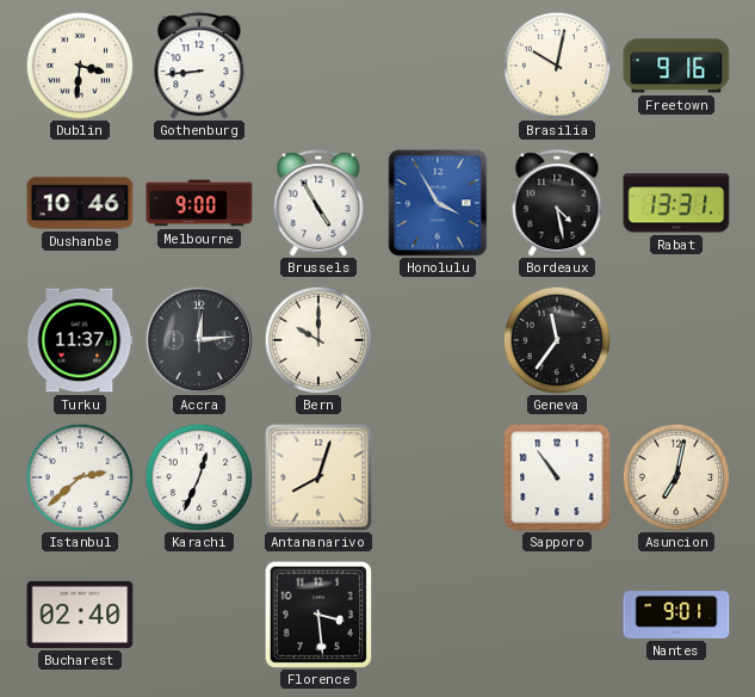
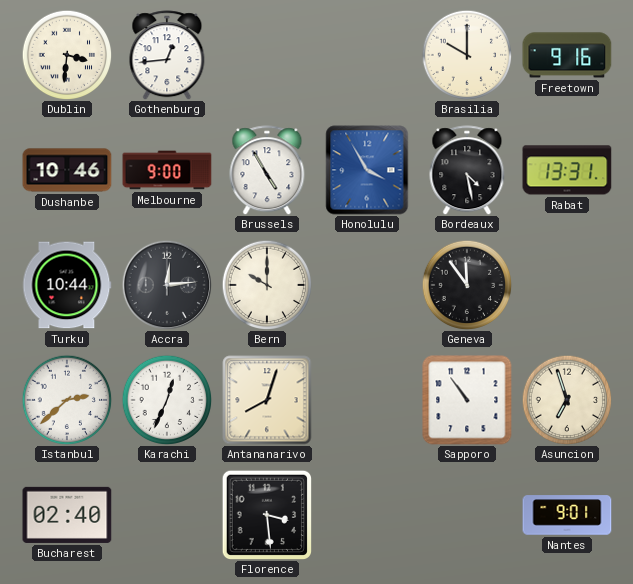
Gothenburg: 8:44 -> 12:44 (167, 55)
Brasilia: 10:02 -> 10:00 (467, 55)
Turku: 11:37 -> 10:44 (67, 285)
Geneva: 11:36 -> 11:54 (467, 285)
Asuncion: 7:02 -> 6:57 (567, 400)
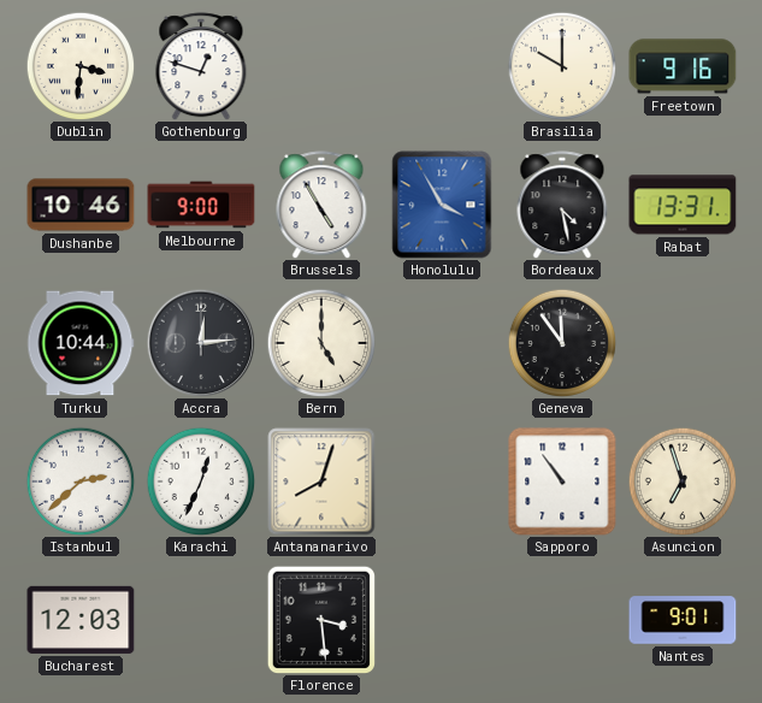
Gothenburg: 12:44 -> 12:48 (201, 66)
Bern: 10:00 -> 5:00 (321, 343)
Bucharest: 02:40 -> 12:03 (81, 620)
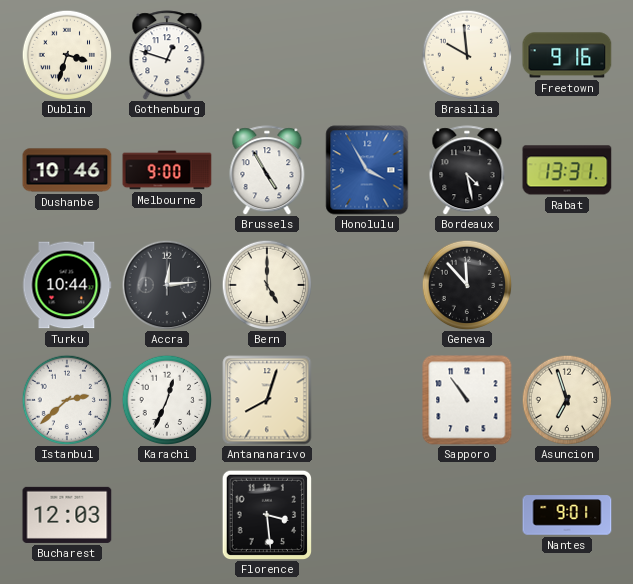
Dublin: 3:31 -> 3:33 (67, 55)
Brasilia: 10:00 -> 9:59 (467, 55)
Geneva: 11:54 -> 11:53 (467, 285)
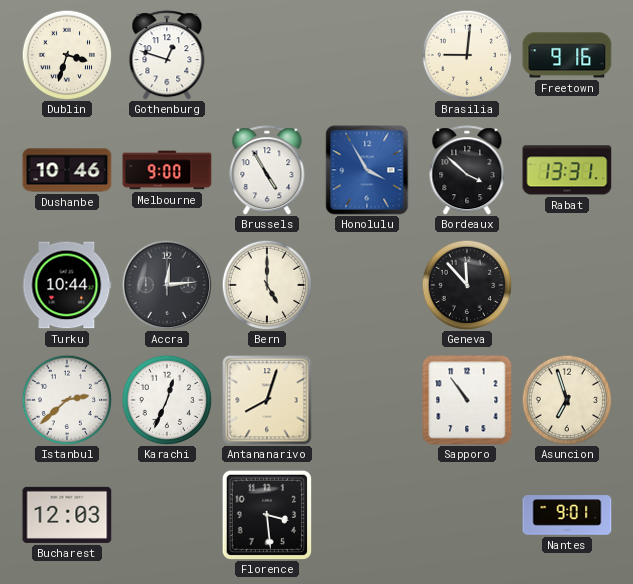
Brasilia: 9:59 -> 9:01 (467, 55)
Bordeaux: 4:28 -> 3:52 (467, 170)
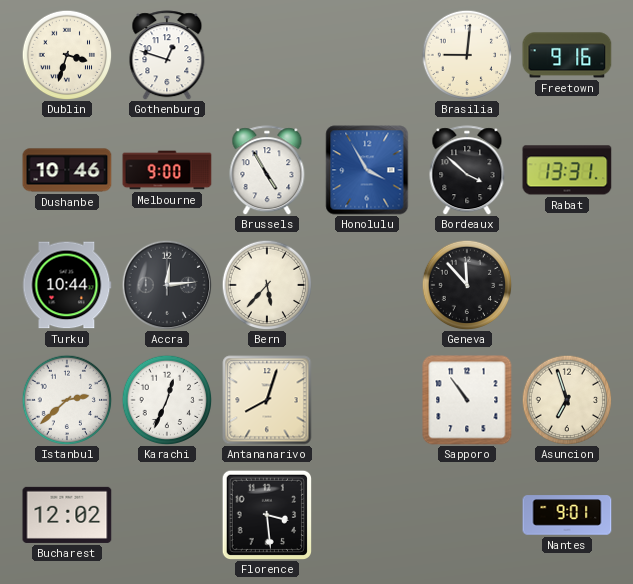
Bern: 5:00 -> 5:37 (267, 285)
Bucharest: 12:03 -> 12:02 (67, 515)
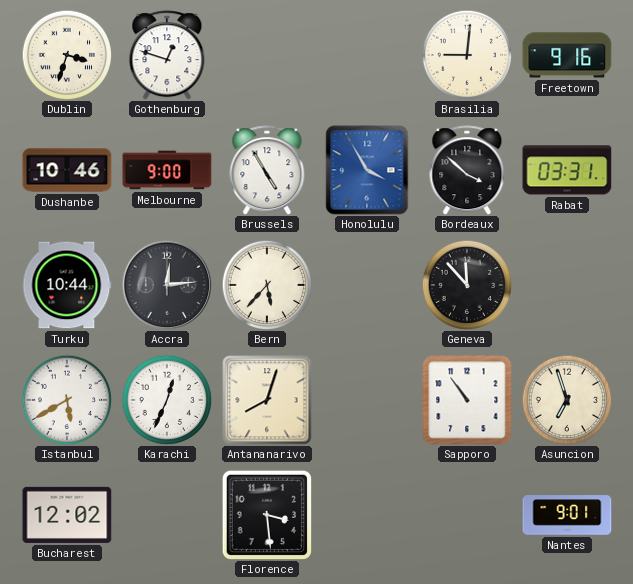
Rabat: 13:31 -> 03:31 (567, 170)
Istanbul: 2:38 -> 5:40 (67, 400)
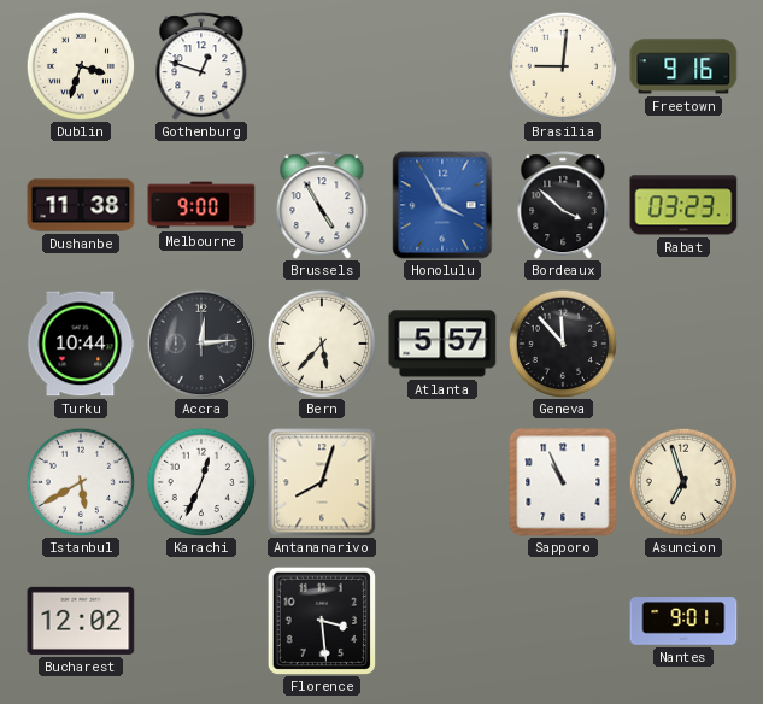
Dushanbe: 10:46 -> 11:38 (81, 205)
Rabat: 03:31 -> 03:23 (683, 205)
Atlanta: none -> 5:57 (442, 344)
Sapporo: 10:54 -> 10:56 (563, 482)
